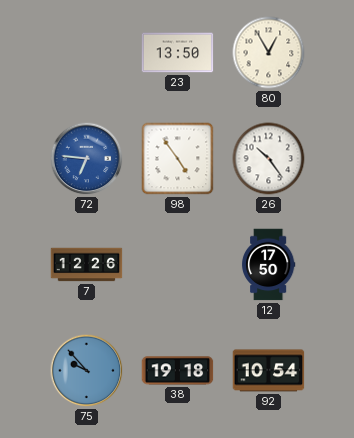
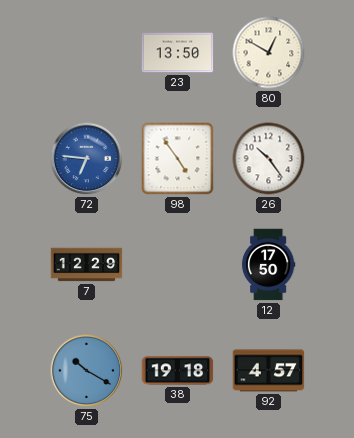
80: 12:55 -> 12:50 (269, 53)
7: 12:26 -> 12:29 (87, 265)
75: 9:53 -> 10:20 (87, 371)
92: 10:54 -> 4:57 (269, 371)
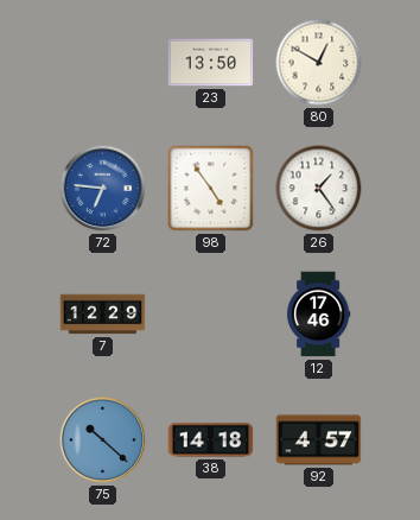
26: 10:24 -> 1:24 (319, 189)
12: 17:50 -> 17:46 (318, 315)
75: 10:20 -> 10:22 (103, 440)
38: 19:18 -> 14:18 (211, 440)
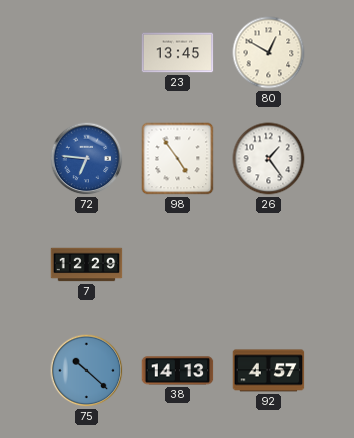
23: 13:50 -> 13:45 (178, 53)
12: 17:46 -> none (318, 315)
38: 14:18 -> 14:13 (178, 371)
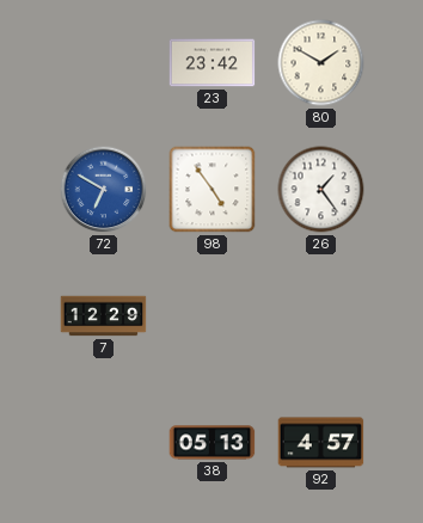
23: 13:45 -> 23:42 (213, 63)
80: 12:50 -> 1:50 (321, 63)
72: 6:46 -> 6:50 (104, 190)
75: 10:22 -> none (87, 371)
38: 14:13 -> 05:13 (213, 443)
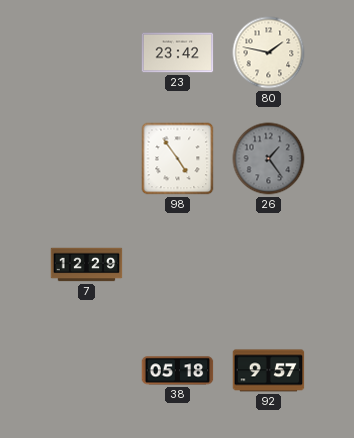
80: 1:50 -> 1:47 (269, 53)
72: 6:50 -> none (104, 190)
26 dial: white -> grey (269, 159)
38: 05:13 -> 05:18 (178, 371)
92: 4:57 -> 9:57 (269, 371)
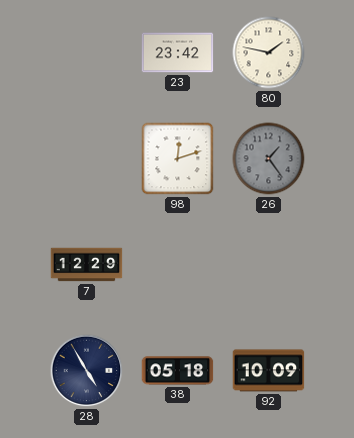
98: 4:54 -> 12:12 (178, 159)
28: none -> 4:55 (87, 371)
92: 9:57 -> 10:09 (269, 371)
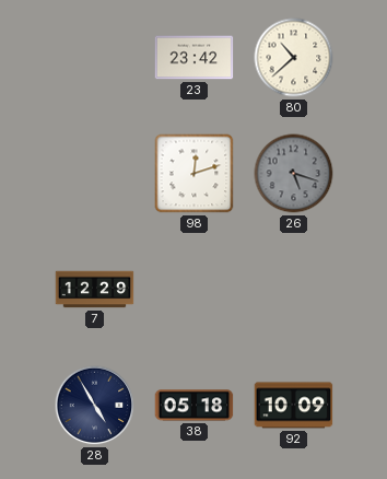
80: 1:47 -> 10:38 (294, 58)
26: 1:24 -> 5:18 (294, 174)
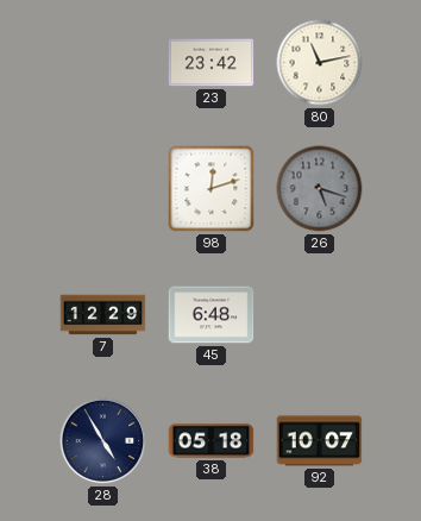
80: 10:38 -> 11:13 (320, 63)
45: none -> 6:48 (212, 315)
92: 10:09 -> 10:07 (320, 441)
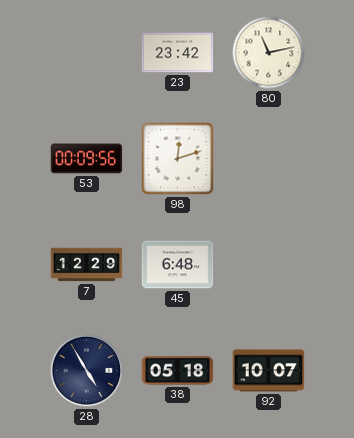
53: none -> 00:09 (87, 159)
26: 5:18 -> none (320, 189)
